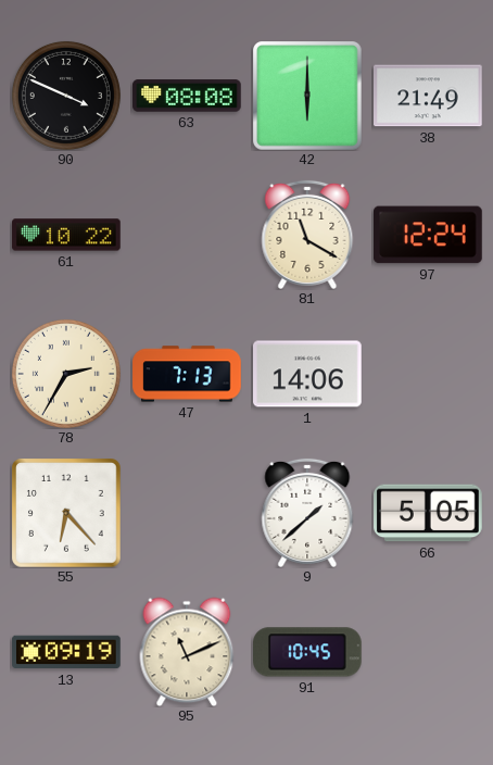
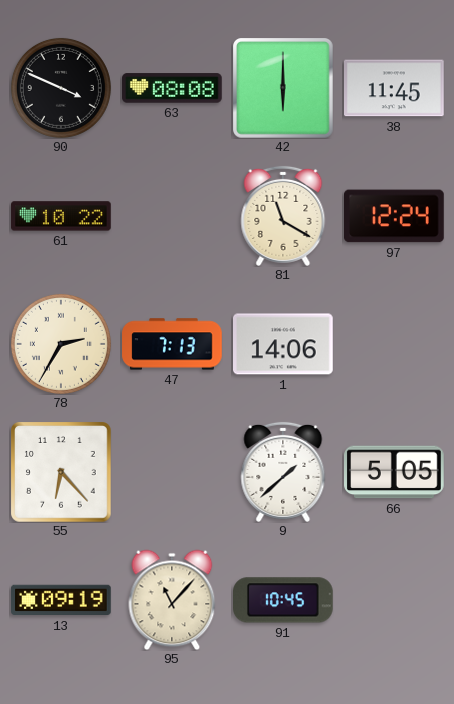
38: 21:49 -> 11:45 (395, 88)
95: 11:11 -> 11:07 (172, 600)
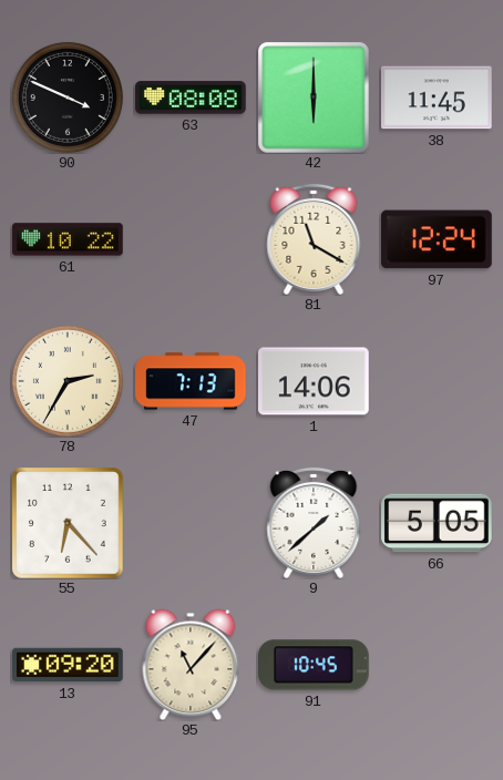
13: 09:19 -> 09:20 (68, 665)
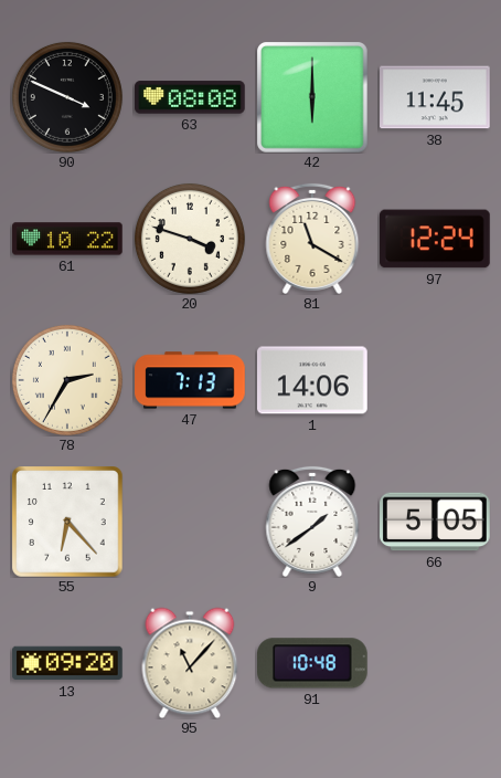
20: none -> 3:48 (190, 239)
9: 1:38 -> 1:39 (312, 522)
91: 10:45 -> 10:48 (313, 663)
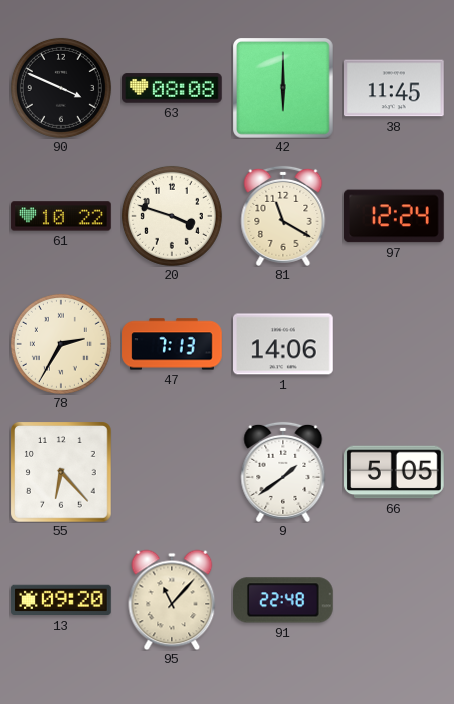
91: 10:48 -> 22:48 (284, 600)
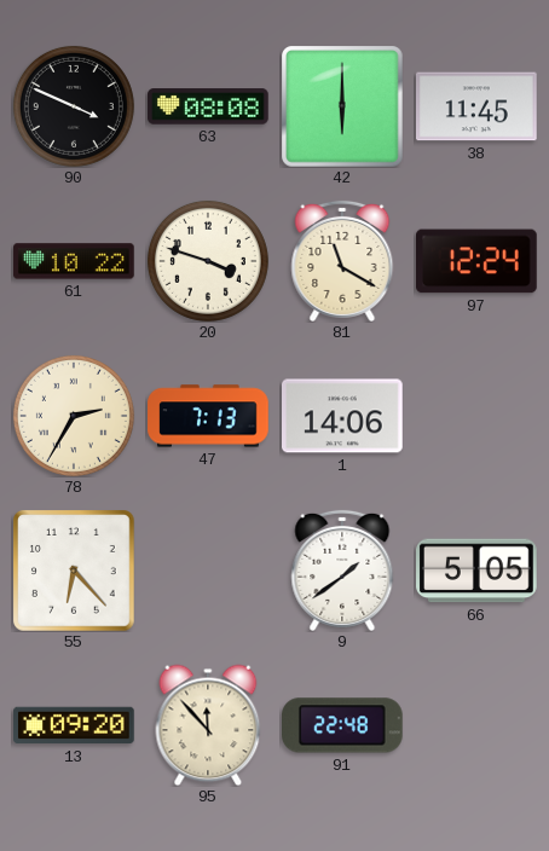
95: 11:07 -> 11:53 (208, 725)
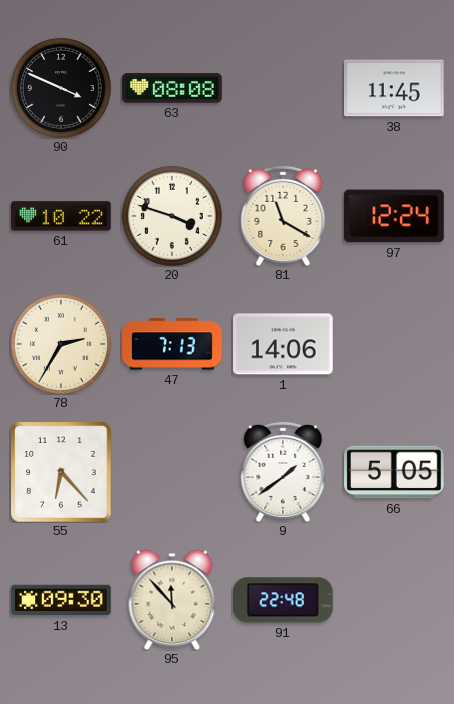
42: 6:00 -> none (343, 108)
13: 09:20 -> 09:30 (61, 600)
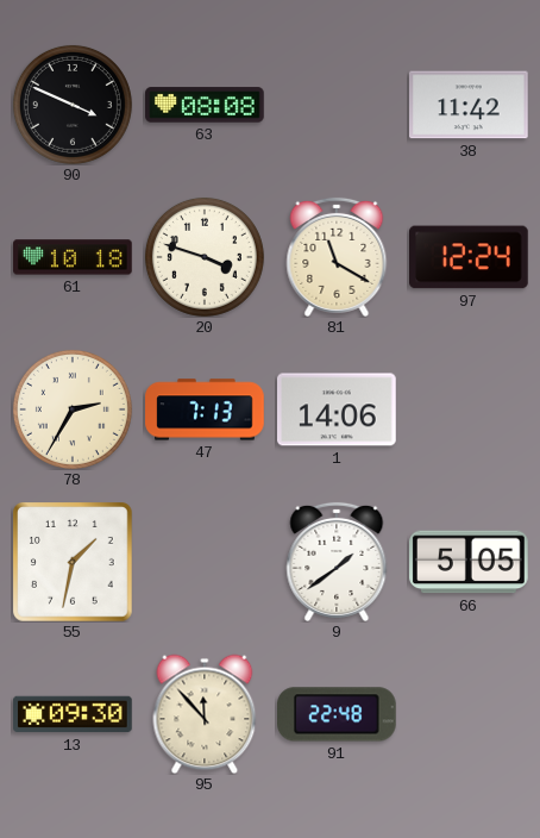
38: 11:45 -> 11:42 (470, 105)
61: 10:22 -> 10:18 (73, 257)
55: 6:23 -> 1:32 (74, 563)
